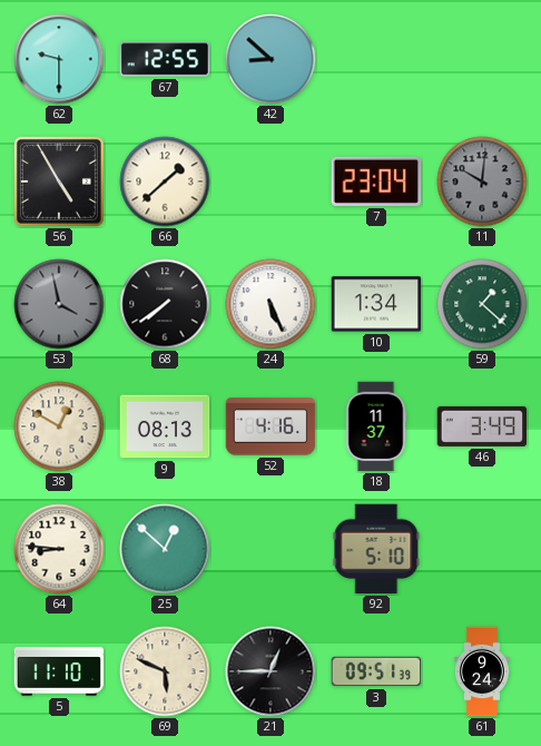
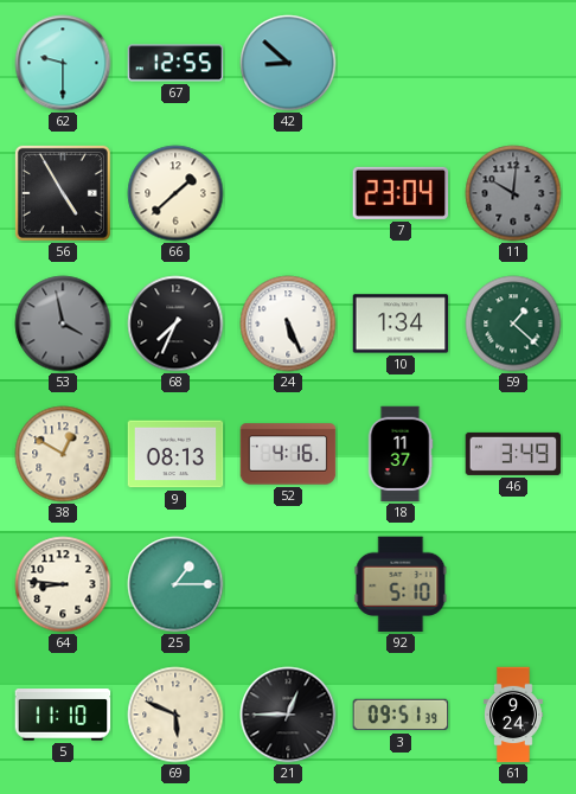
68: 7:39 -> 7:34 (175, 324)
25: 12:52 -> 1:15 (175, 584)
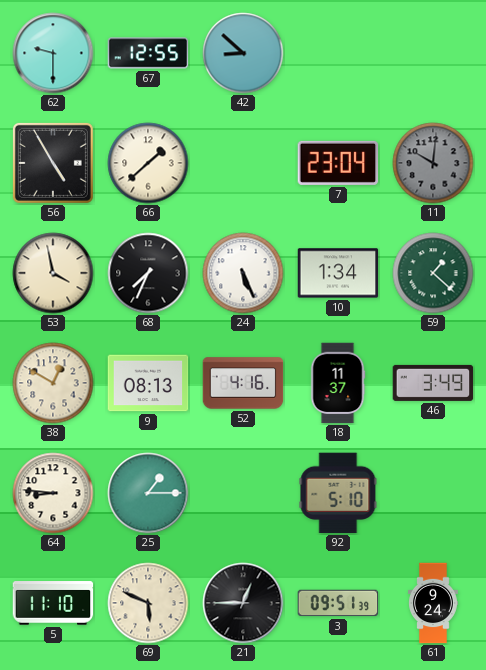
53 dial: grey -> cream (53, 273)
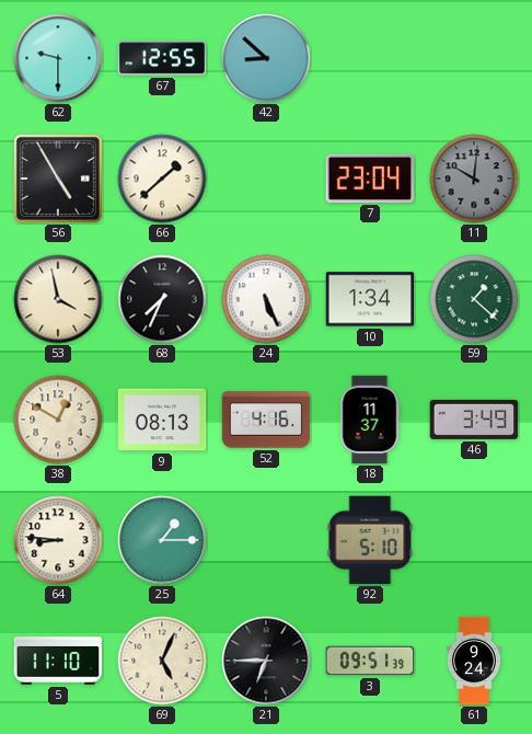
69: 5:49 -> 5:04 (162, 661)
21: 12:45 -> 6:45 (266, 661)
